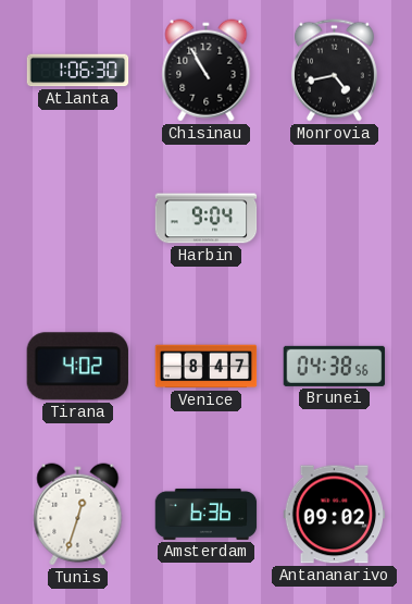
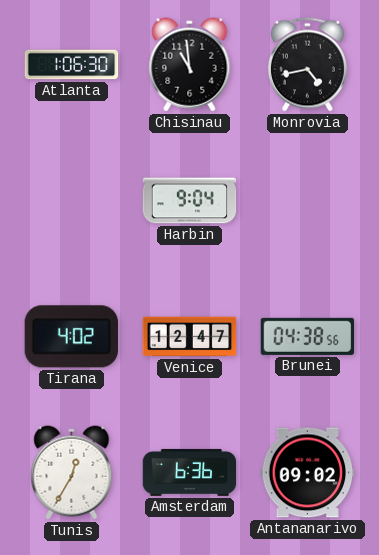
Chisinau: 10:55 -> 10:59 (190, 65)
Venice: 8:47 -> 12:47 (190, 337)
Tunis: 12:33 -> 12:35 (72, 473)
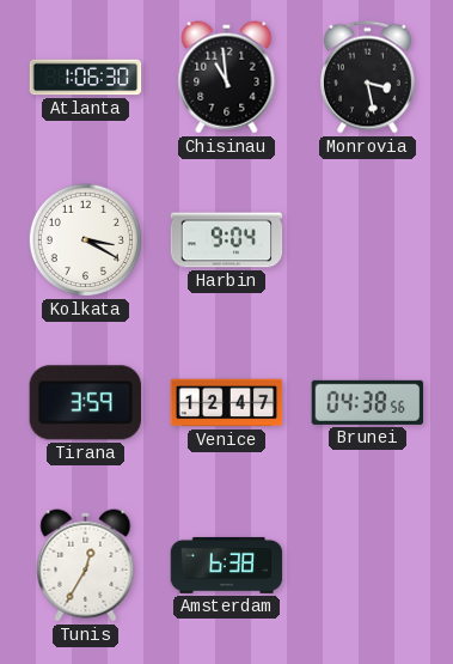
Monrovia: 4:43 -> 3:28 (367, 78)
Kolkata: none -> 3:20 (85, 239)
Tirana: 4:02 -> 3:59 (85, 403)
Amsterdam: 6:36 -> 6:38 (227, 565)
Antananarivo: 09:02 -> none (308, 473)
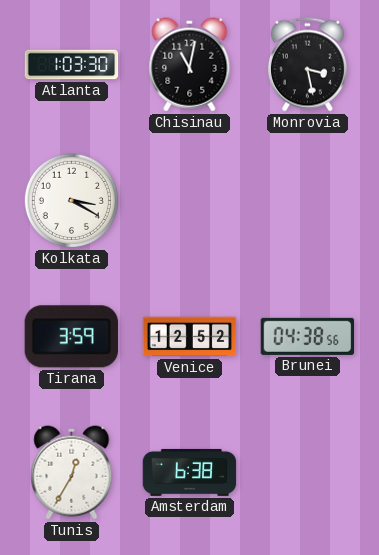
Atlanta: 1:06 -> 1:03 (72, 65)
Chisinau: 10:59 -> 11:02 (190, 65)
Harbin: 9:04 -> none (227, 240)
Venice: 12:47 -> 12:52 (190, 337)
